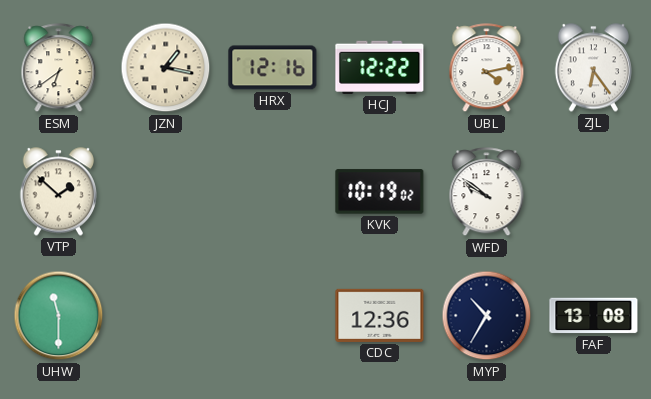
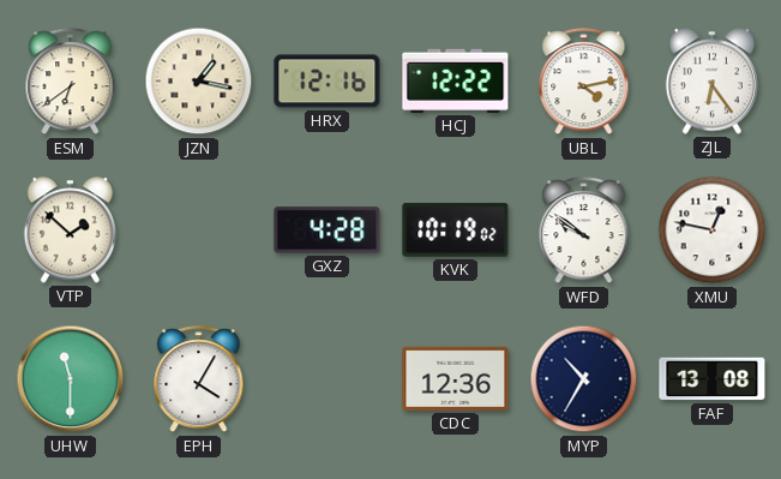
GXZ: none -> 4:28 (328, 230)
XMU: none -> 12:47 (713, 230)
EPH: none -> 4:05 (199, 379)
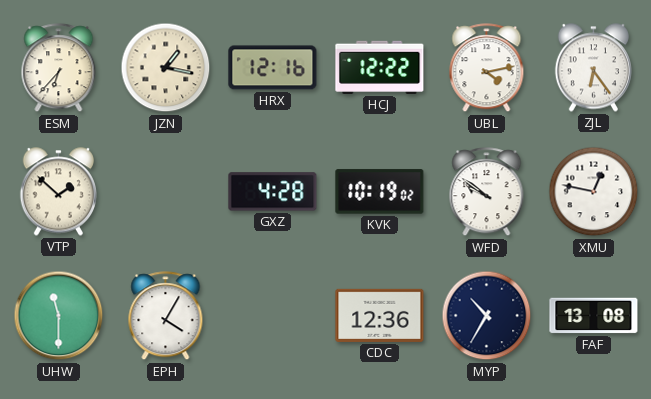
ESM: 6:39 -> 6:37 (59, 68)
